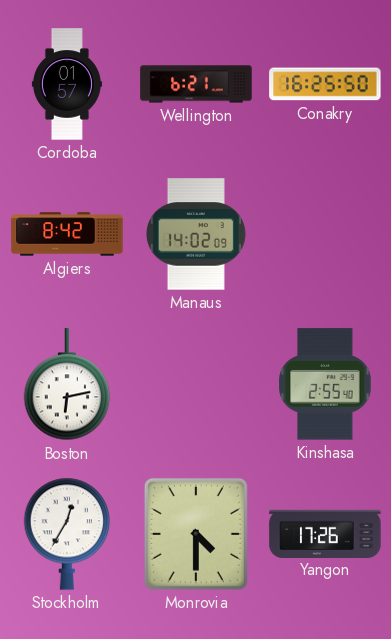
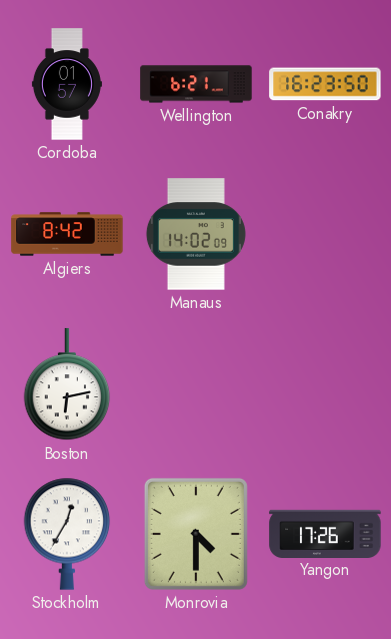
Conakry: 16:25 -> 16:23 (325, 84)
Kinshasa: 2:55 -> none (325, 384)
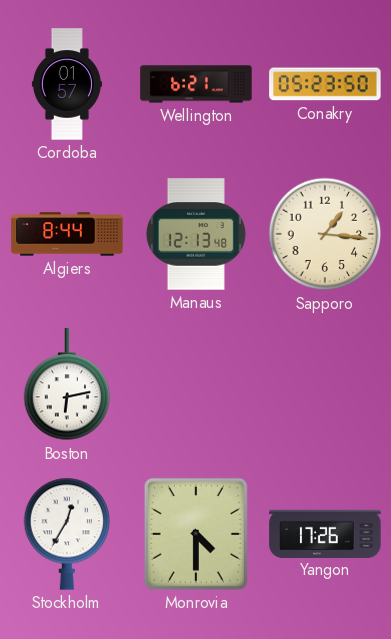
Conakry: 16:23 -> 05:23 (325, 84)
Algiers: 8:42 -> 8:44 (67, 234)
Manaus: 14:02 -> 12:13 (196, 234)
Sapporo: none -> 1:16 (325, 234)
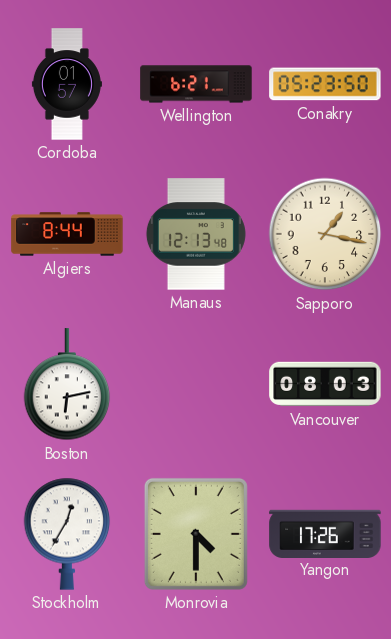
Sapporo: 1:16 -> 1:17 (325, 234)
Vancouver: none -> 08:03 (325, 384)
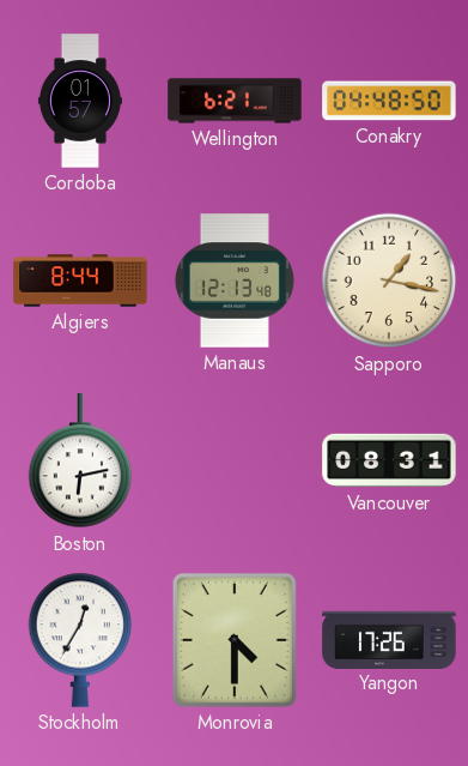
Conakry: 05:23 -> 04:48 (389, 101)
Vancouver: 08:03 -> 08:31 (389, 460)
